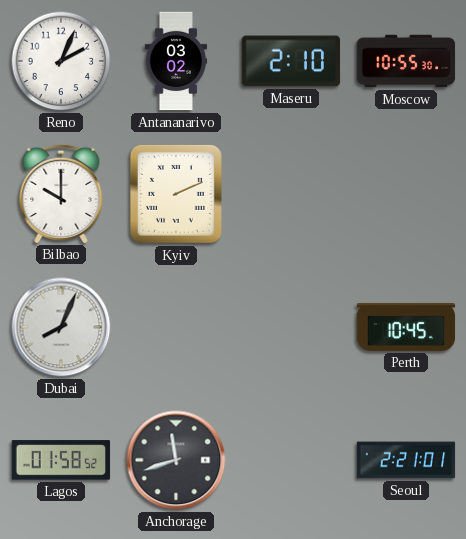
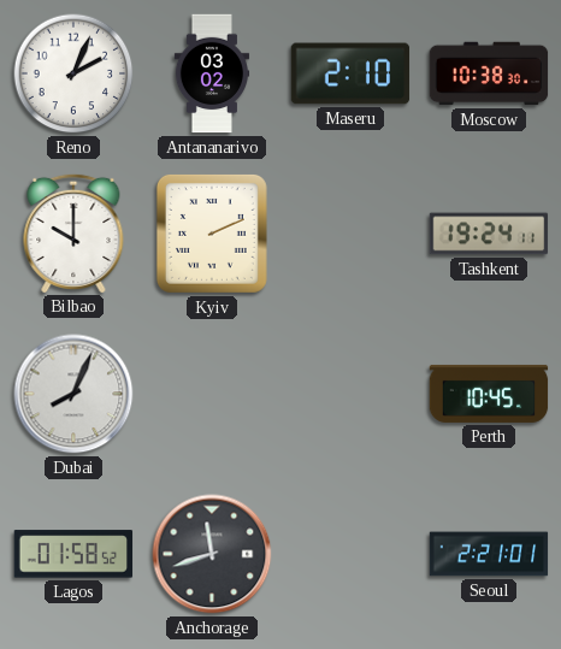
Moscow: 10:55 -> 10:38 (489, 73)
Tashkent: none -> 19:24 (489, 234)
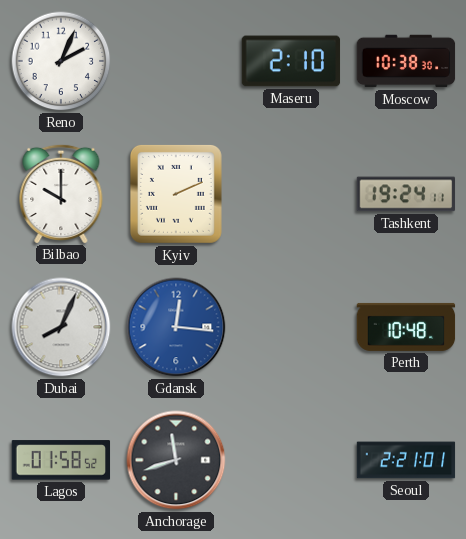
Antananarivo: 03:02 -> none (212, 73)
Gdansk: none -> 12:16 (176, 327)
Perth: 10:45 -> 10:48 (406, 327)
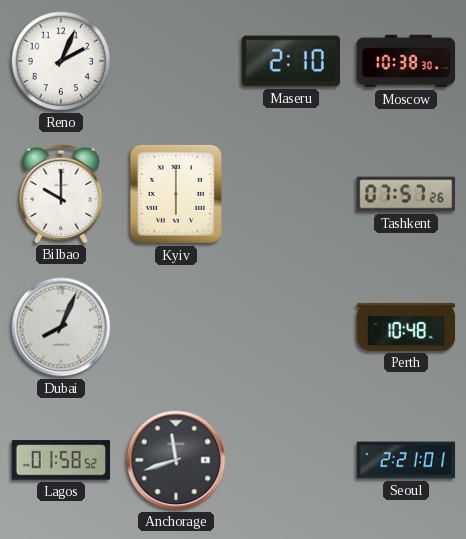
Kyiv: 2:11 -> 6:00 (176, 194)
Tashkent: 19:24 -> 07:57 (406, 194)
Gdansk: 12:16 -> none (176, 327)
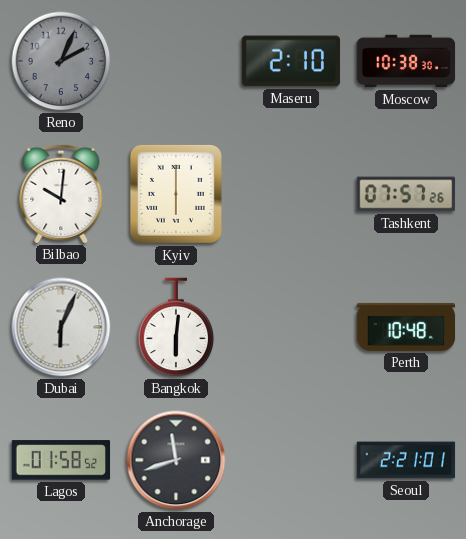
Reno dial: white -> grey (61, 61)
Bilbao: 10:00 -> 10:01 (61, 193)
Dubai: 8:04 -> 6:04 (61, 327)
Bangkok: none -> 6:01 (176, 327)
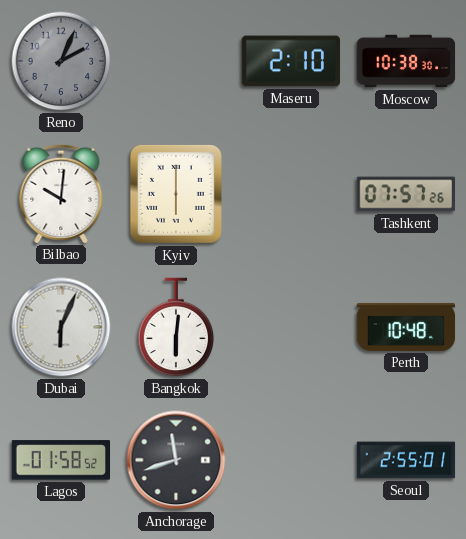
Seoul: 2:21 -> 2:55 (406, 460)
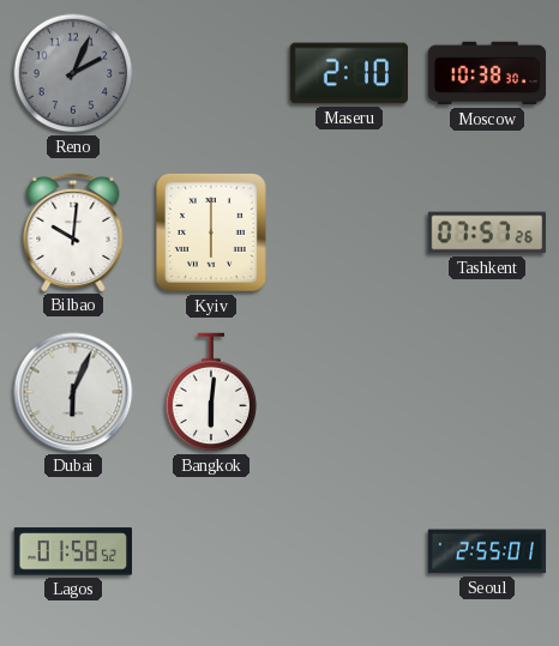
Perth: 10:48 -> none (406, 327)
Anchorage: 11:42 -> none (176, 460)
